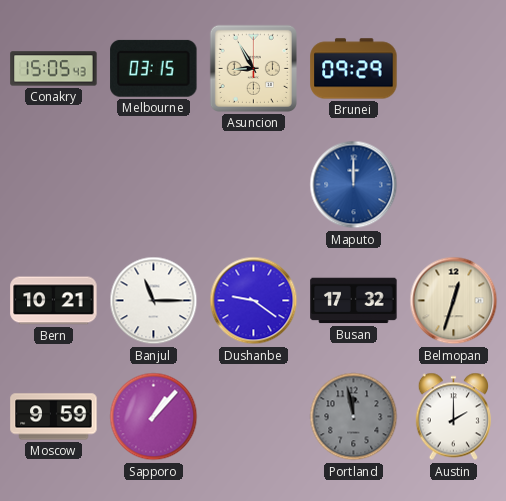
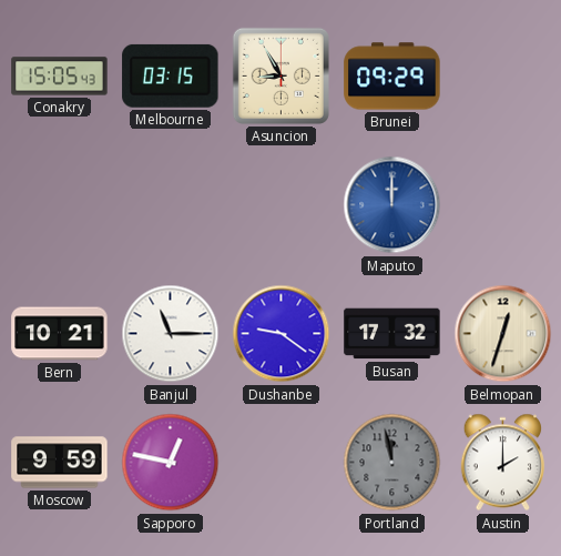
Sapporo: 1:07 -> 12:47 (171, 463)
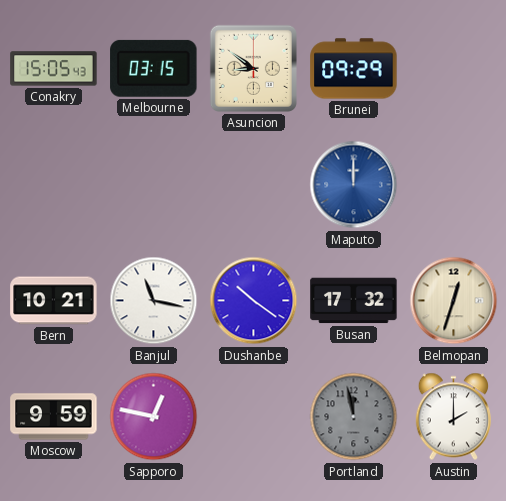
Asuncion: 8:55 -> 8:51 (253, 68)
Banjul: 11:15 -> 11:17 (154, 301)
Dushanbe: 9:21 -> 10:21 (254, 301)
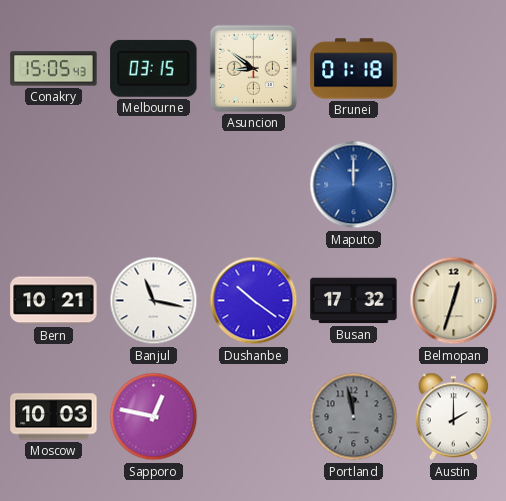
Brunei: 09:29 -> 01:18 (354, 69)
Moscow: 9:59 -> 10:03 (54, 417)
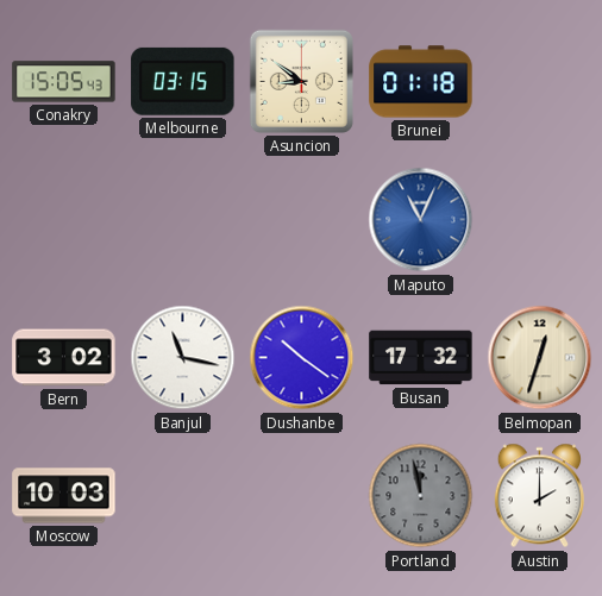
Maputo: 12:00 -> 11:04 (421, 220)
Bern: 10:21 -> 3:02 (64, 358)
Sapporo: 12:47 -> none (154, 417)
